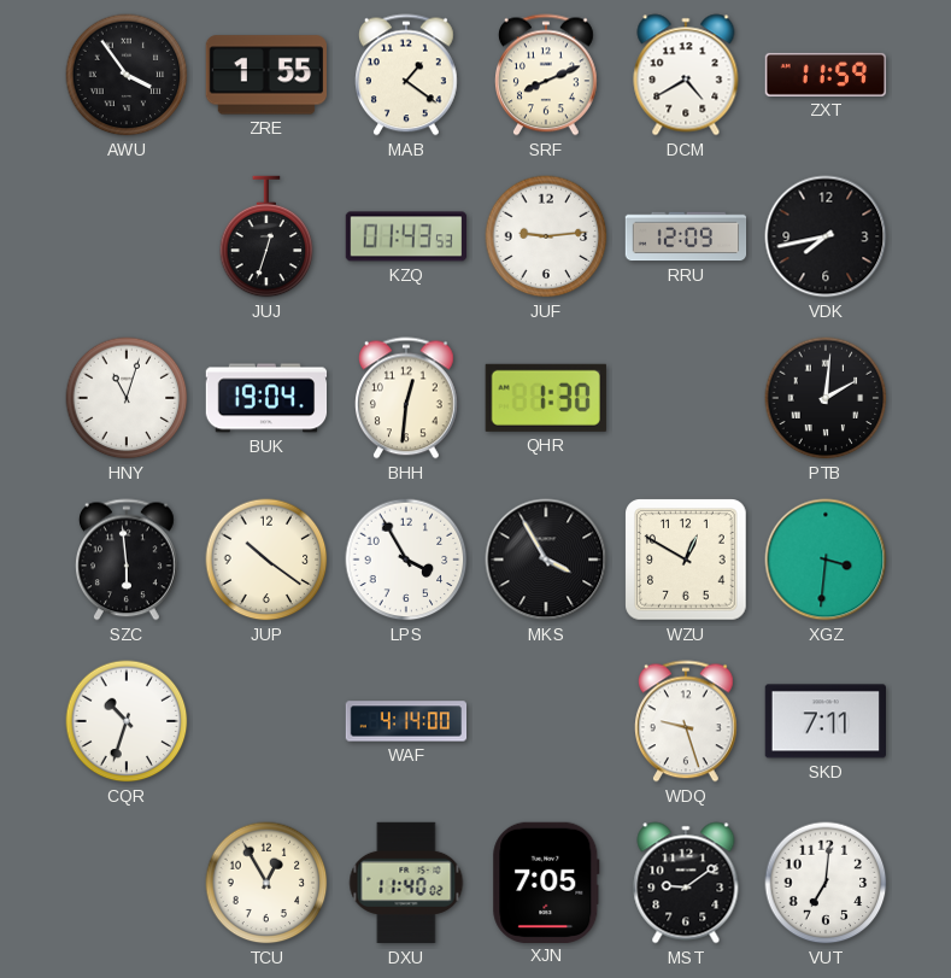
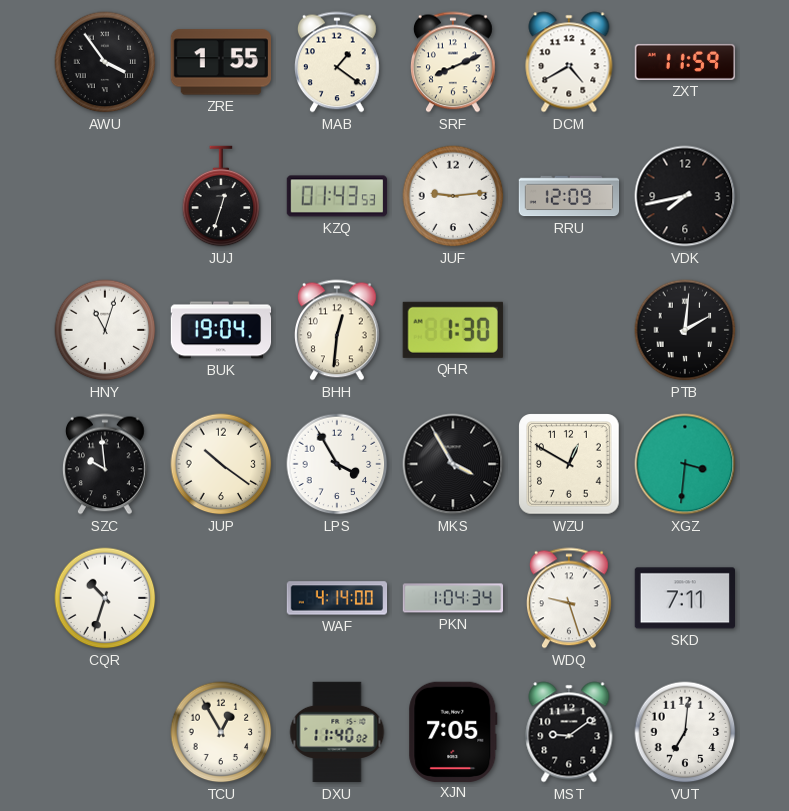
SZC: 5:59 -> 9:59 (106, 464)
PKN: none -> 1:04 (453, 598)
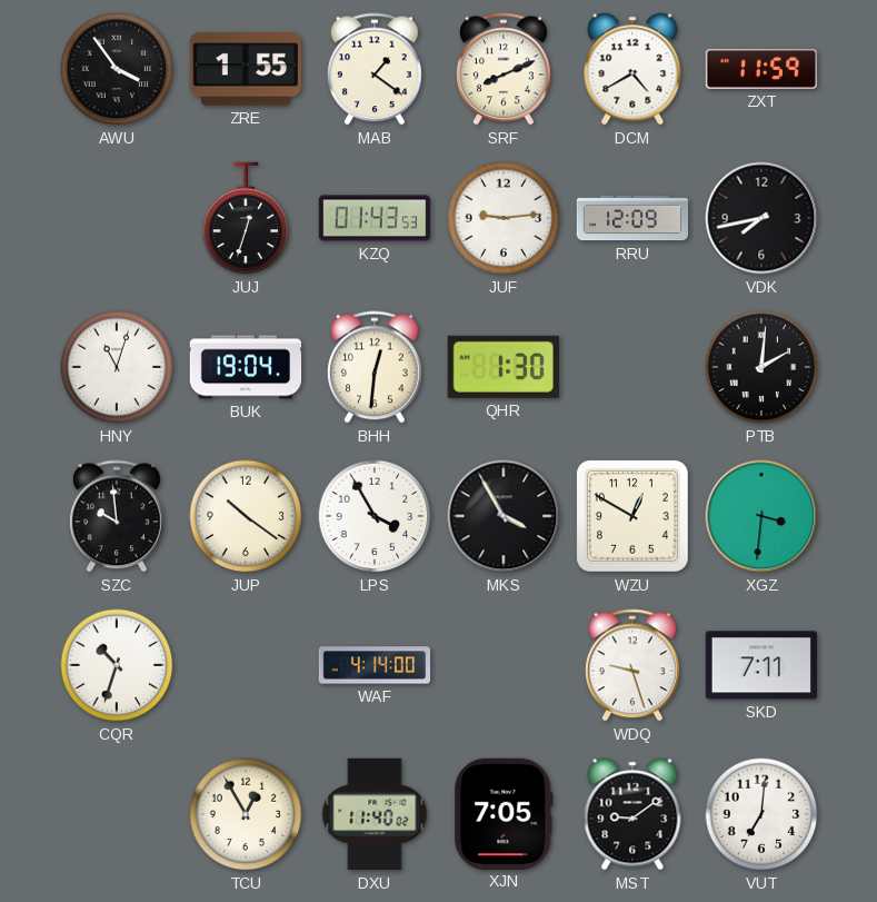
PKN: 1:04 -> none (453, 598)
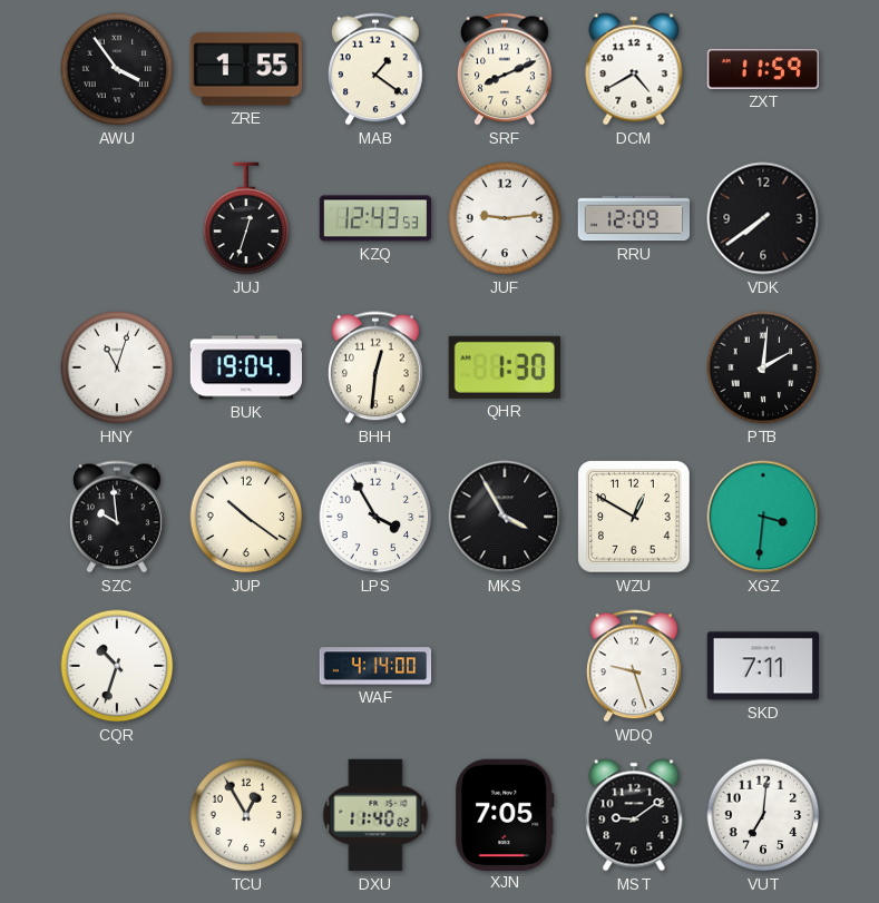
KZQ: 01:43 -> 12:43 (375, 218)
VDK: 7:43 -> 7:39 (763, 218)
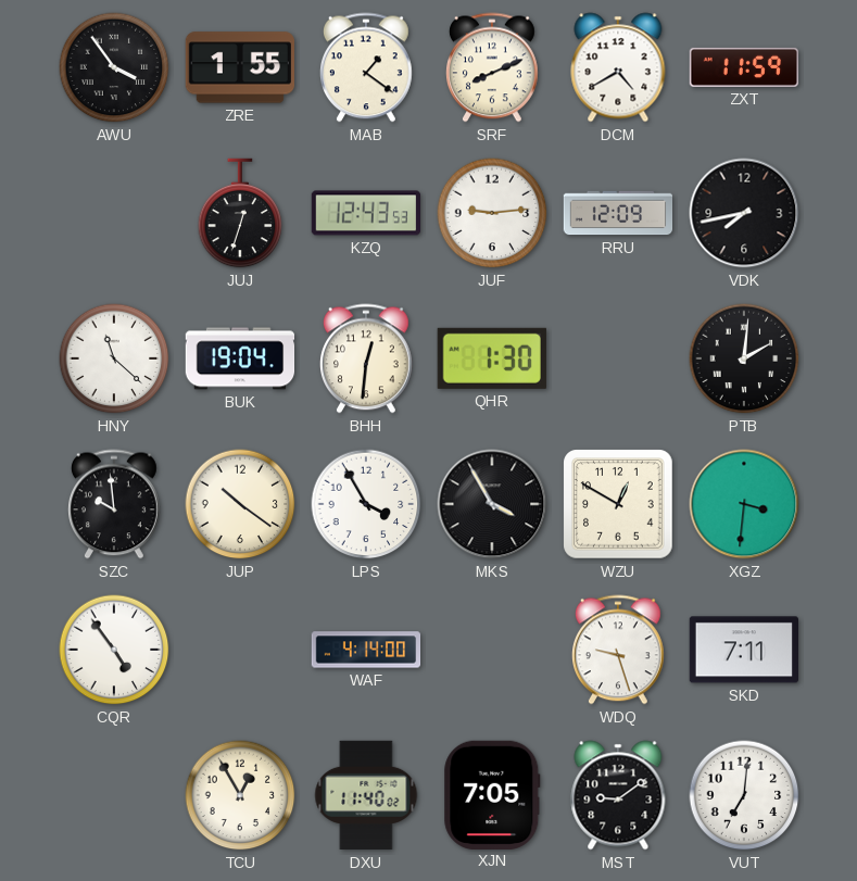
VDK: 7:39 -> 7:43 (744, 213)
HNY: 11:03 -> 11:22 (114, 358)
CQR: 10:33 -> 4:54 (114, 650)
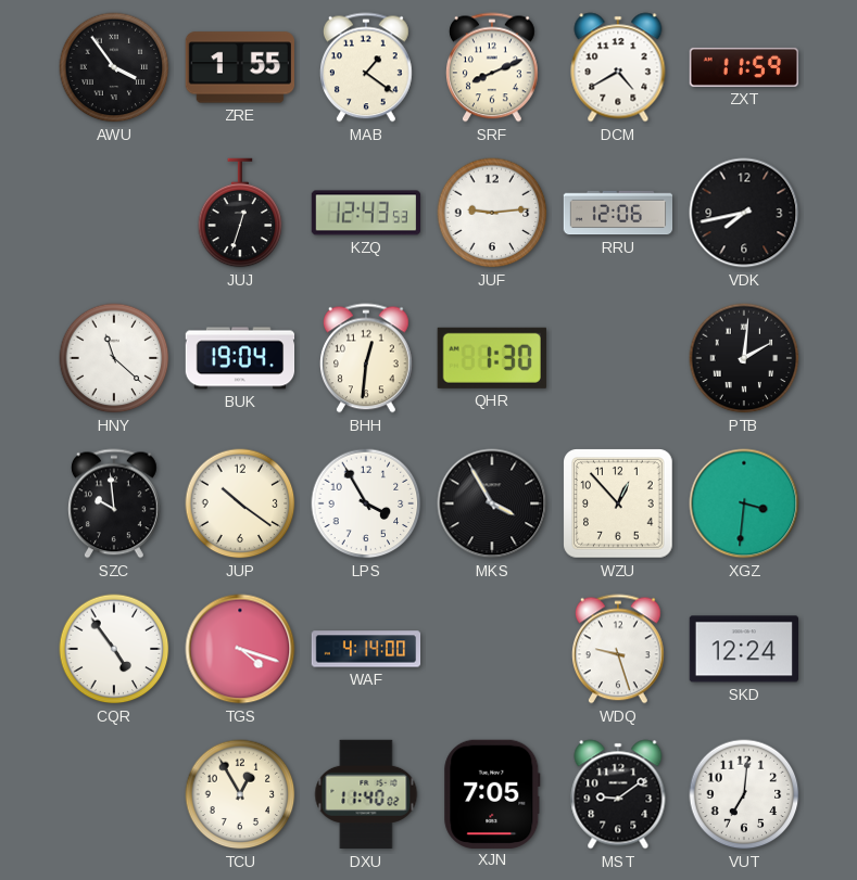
RRU: 12:09 -> 12:06 (618, 213)
WZU: 12:50 -> 12:53 (618, 503)
TGS: none -> 4:18 (240, 649)
SKD: 7:11 -> 12:24 (743, 649)
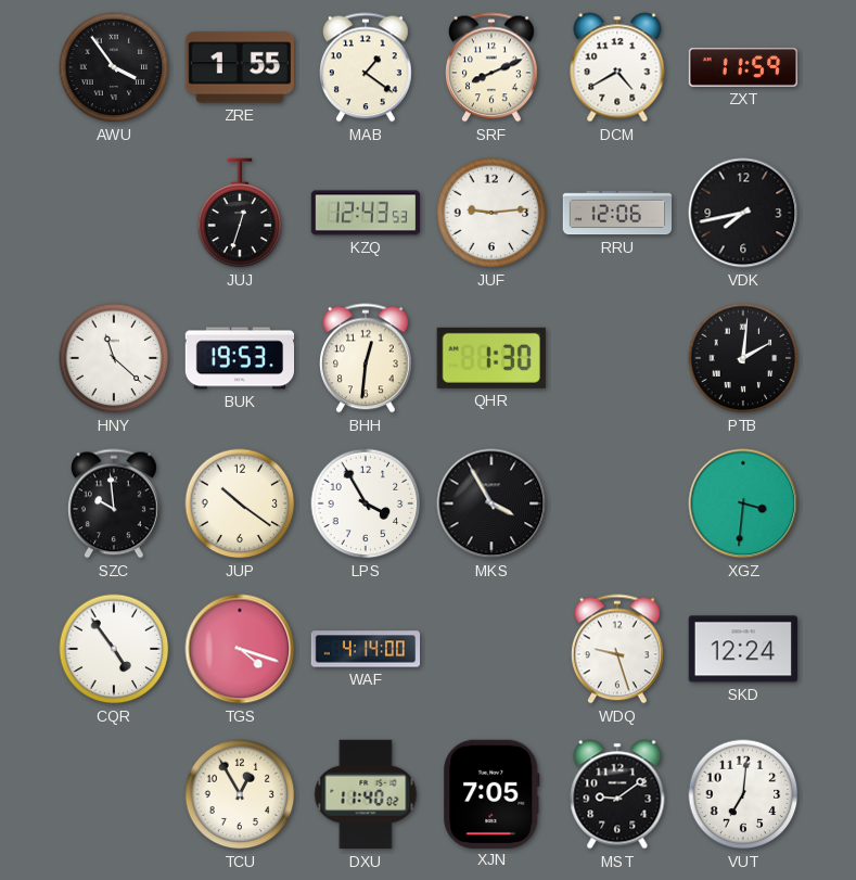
BUK: 19:04 -> 19:53 (240, 358)
WZU: 12:53 -> none (618, 503)
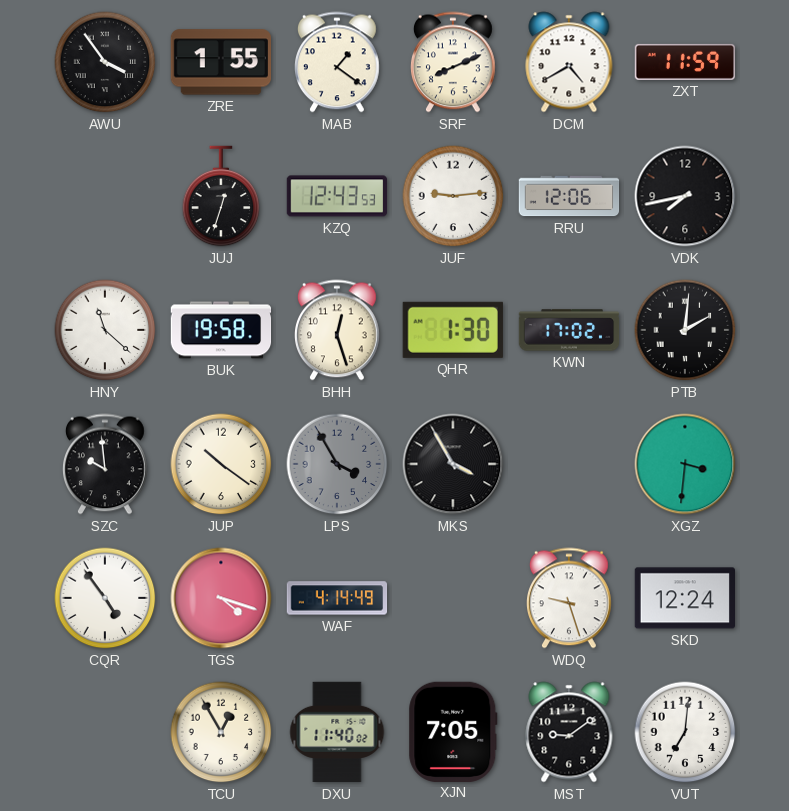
BUK: 19:53 -> 19:58 (221, 330)
BHH: 12:31 -> 12:27 (338, 330)
KWN: none -> 17:02 (569, 330)
LPS dial: white -> grey (337, 464)
WAF: 4:14:00 -> 4:14:49 (337, 598)
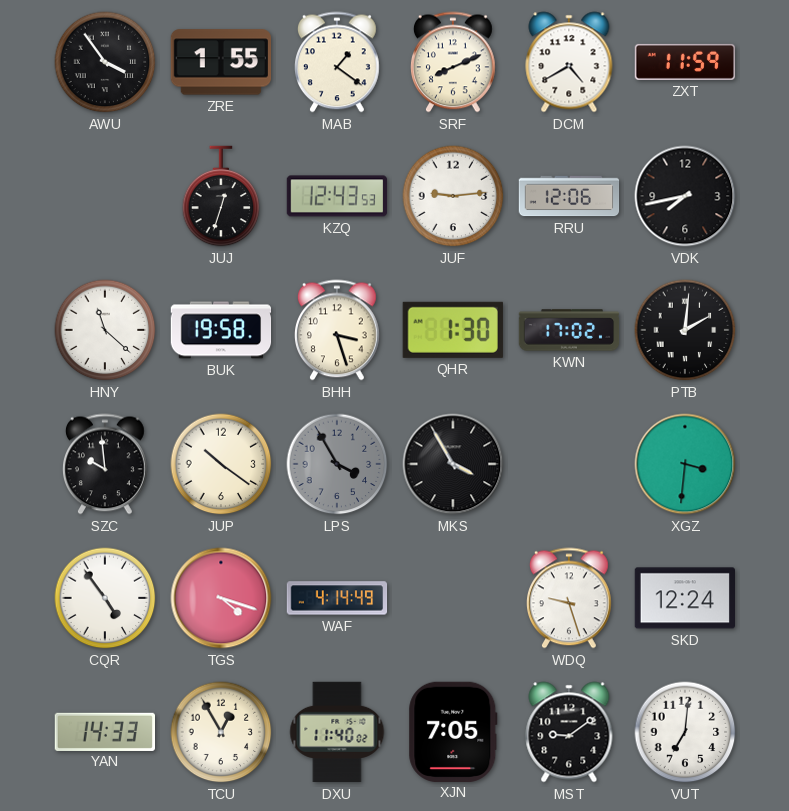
BHH: 12:27 -> 3:27 (338, 330)
YAN: none -> 14:33 (104, 731)
